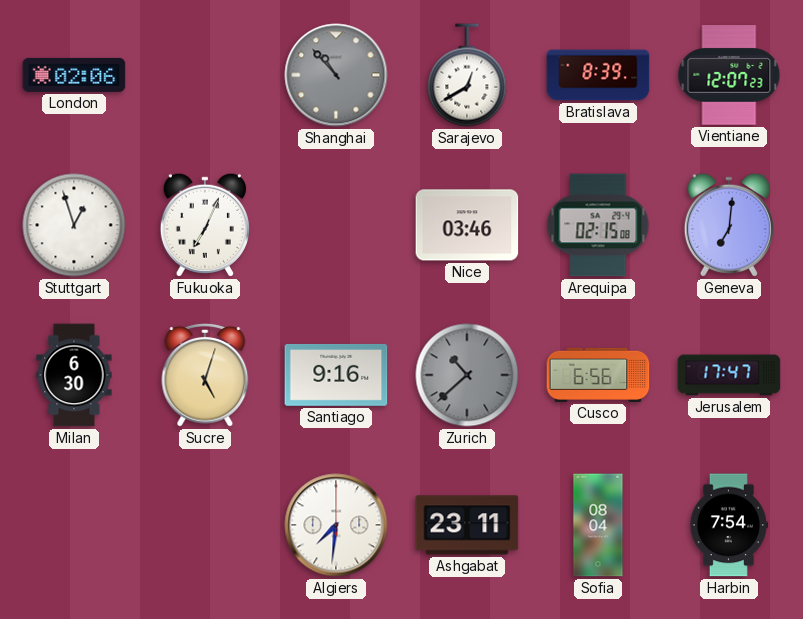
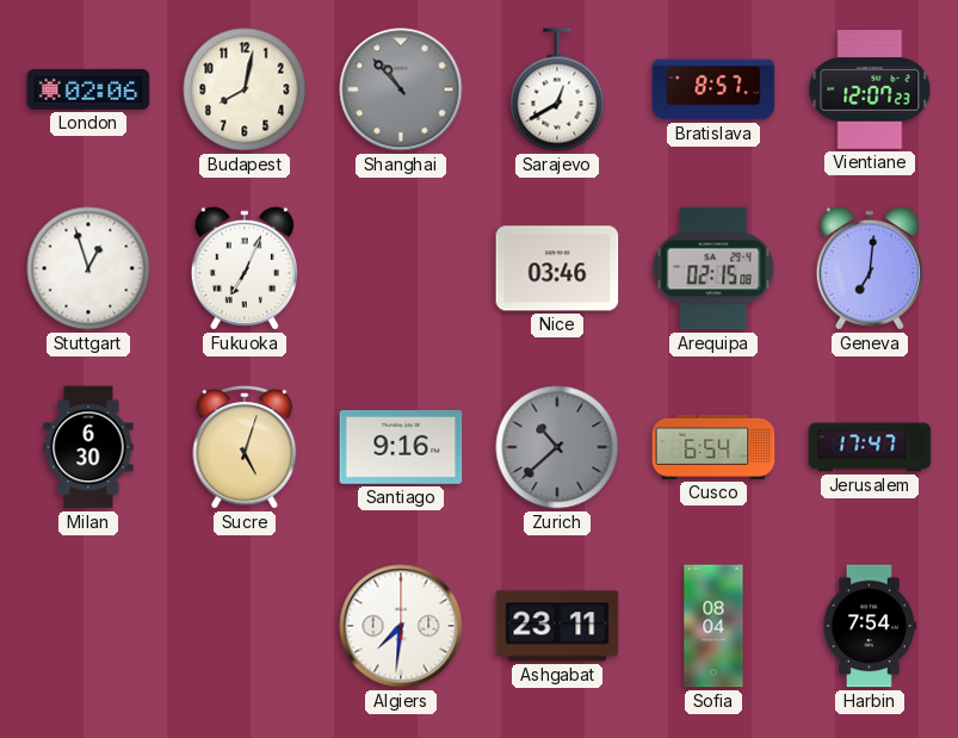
Budapest: none -> 8:02 (245, 89)
Bratislava: 8:39 -> 8:57 (713, 89)
Cusco: 6:56 -> 6:54 (713, 447)
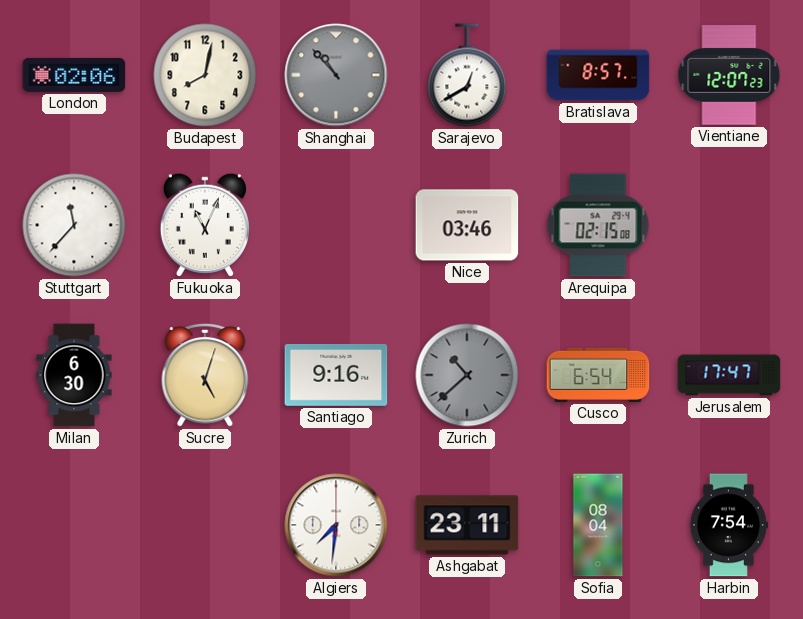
Stuttgart: 12:57 -> 11:37 (74, 225)
Fukuoka: 7:04 -> 11:04 (205, 225)
Geneva: 7:01 -> none (870, 268)
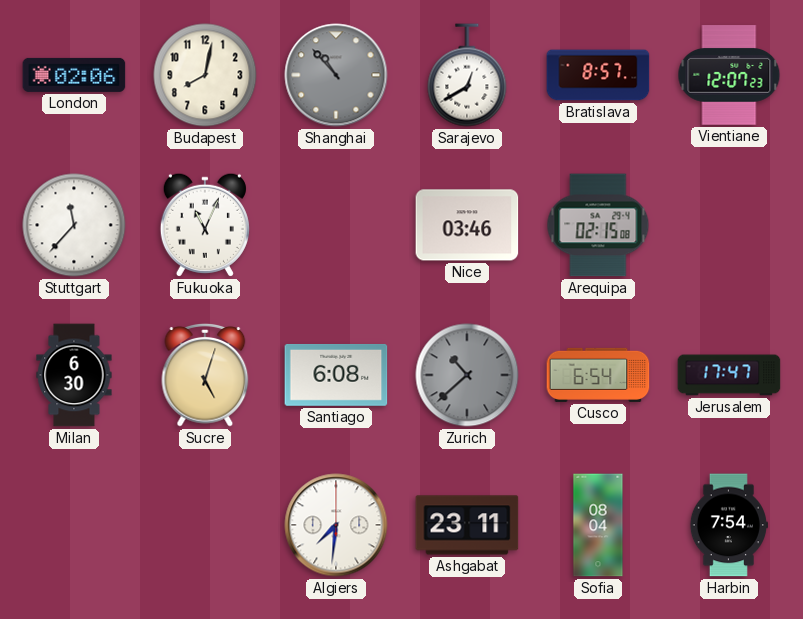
Santiago: 9:16 -> 6:08 (336, 375)
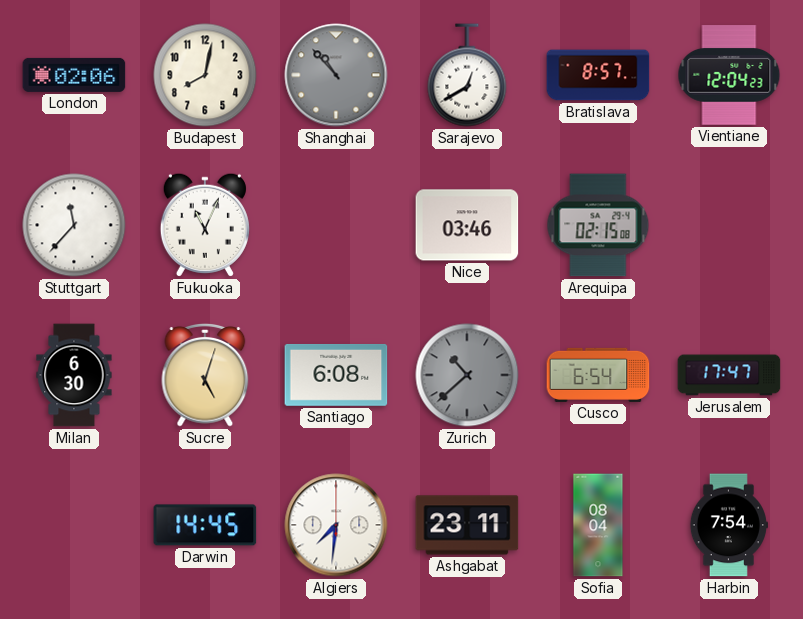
Vientiane: 12:07 -> 12:04 (729, 75)
Darwin: none -> 14:45 (205, 525)
